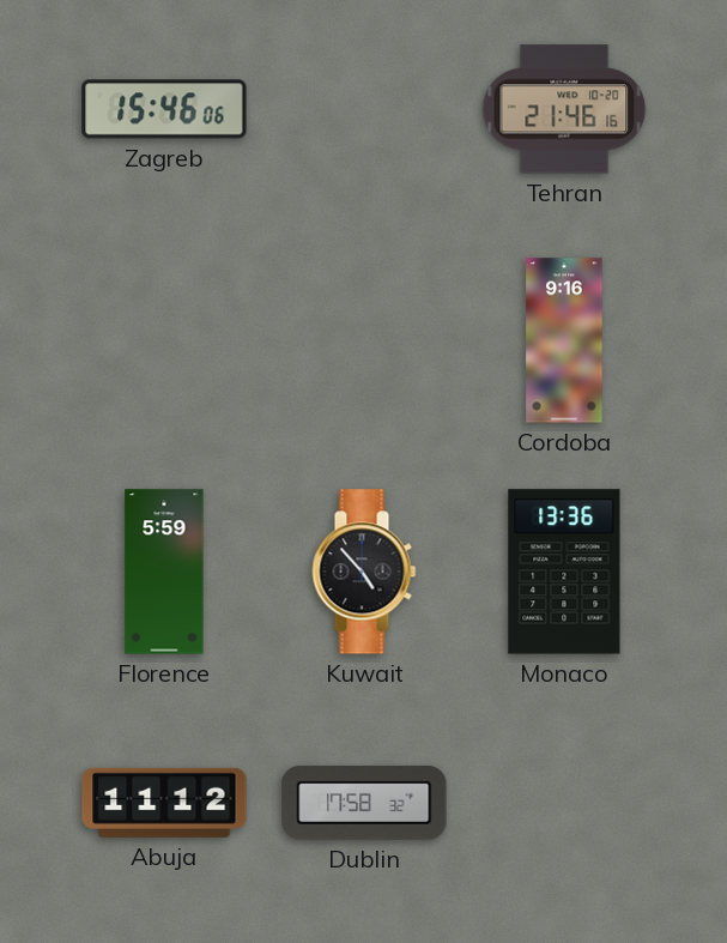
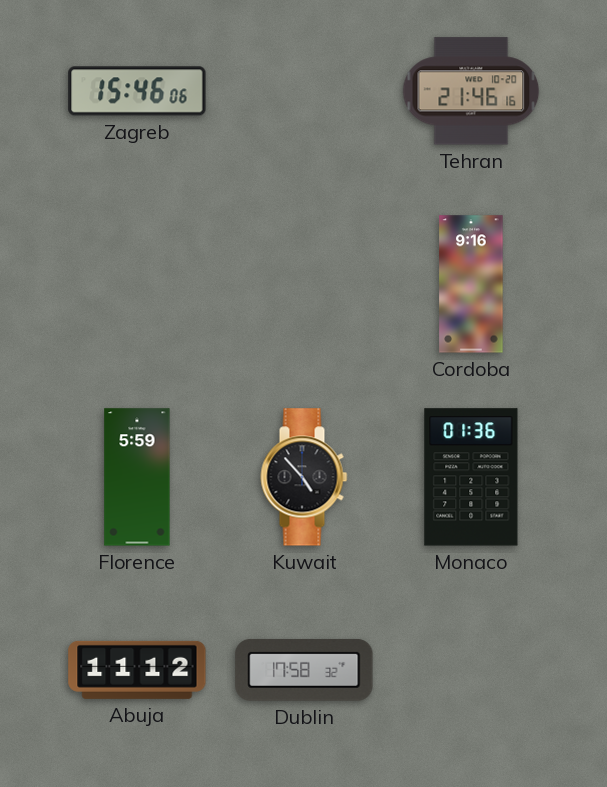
Monaco: 13:36 -> 01:36 (471, 477)
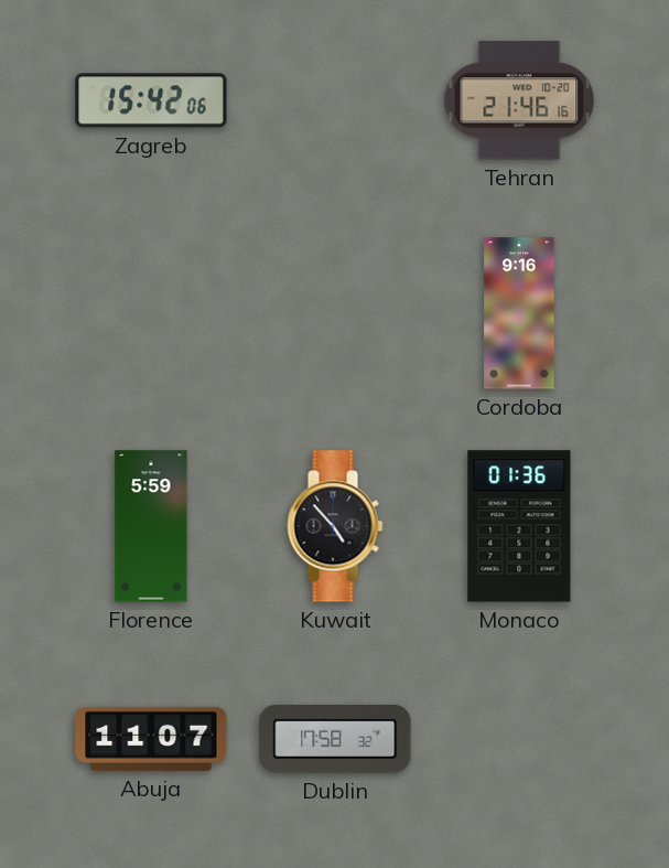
Zagreb: 15:46 -> 15:42 (151, 100)
Abuja: 11:12 -> 11:07 (151, 739)
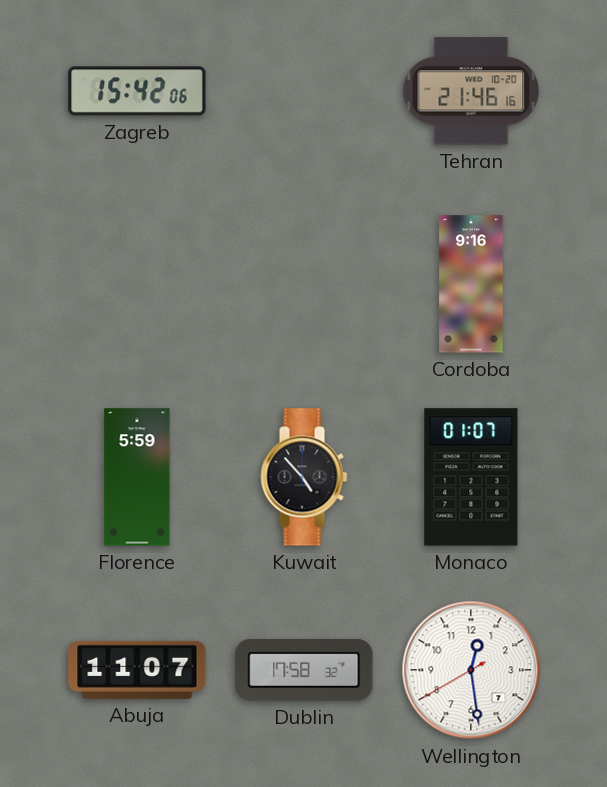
Monaco: 01:36 -> 01:07 (471, 477)
Wellington: none -> 12:28 (471, 670)
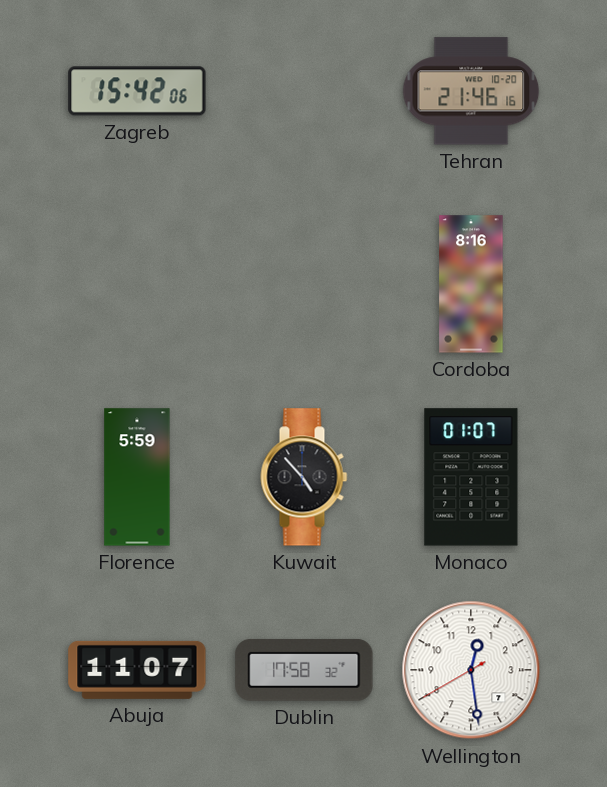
Cordoba: 9:16 -> 8:16 (471, 284)
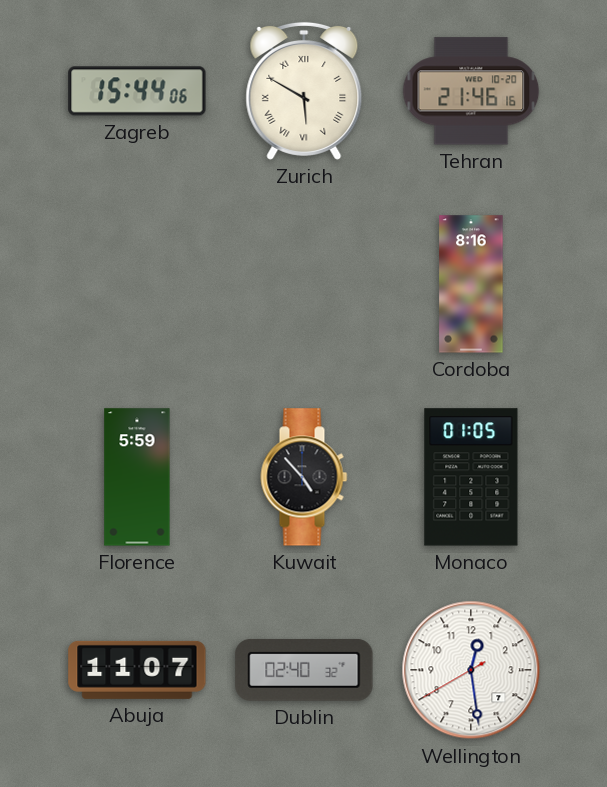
Zagreb: 15:42 -> 15:44 (137, 91)
Zurich: none -> 5:50 (304, 91)
Monaco: 01:07 -> 01:05 (471, 477)
Dublin: 17:58 -> 02:40 (304, 670)
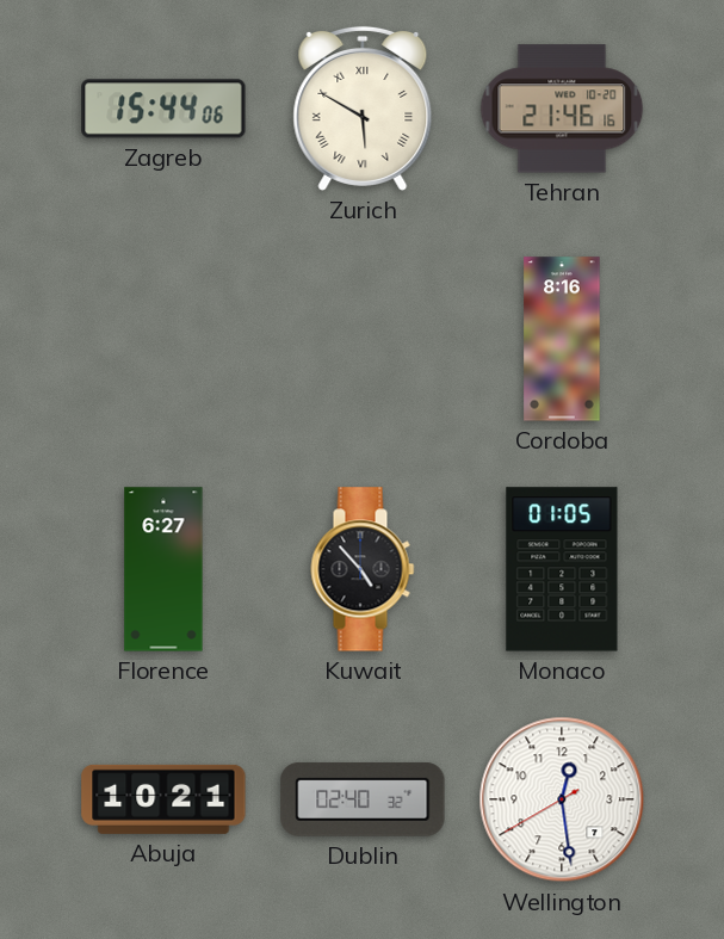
Florence: 5:59 -> 6:27 (163, 569)
Abuja: 11:07 -> 10:21 (163, 799)
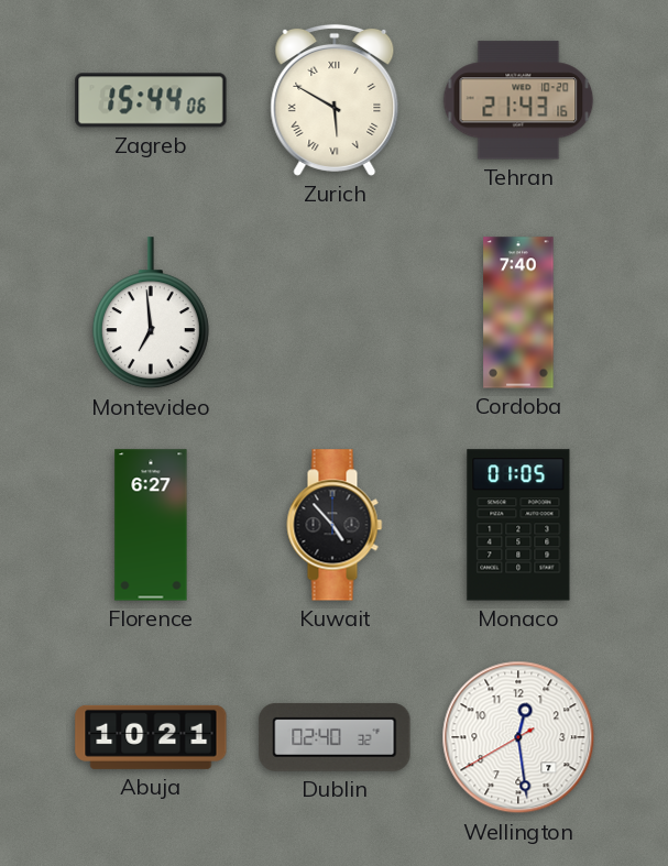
Tehran: 21:46 -> 21:43 (518, 100)
Montevideo: none -> 6:59 (151, 314)
Cordoba: 8:16 -> 7:40 (518, 313)
